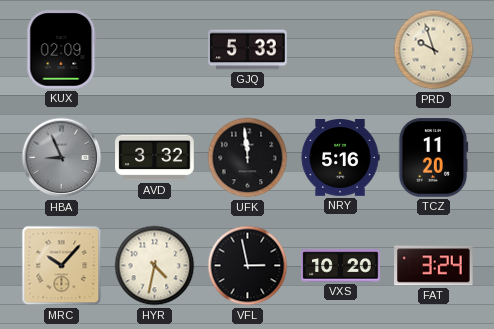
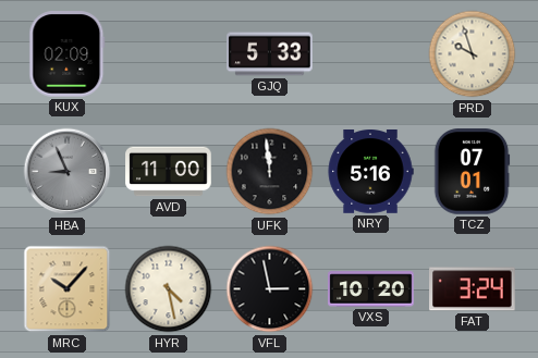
AVD: 3:32 -> 11:00 (169, 172)
TCZ: 11:20 -> 07:01 (472, 172)
HYR: 4:32 -> 4:28 (169, 289)
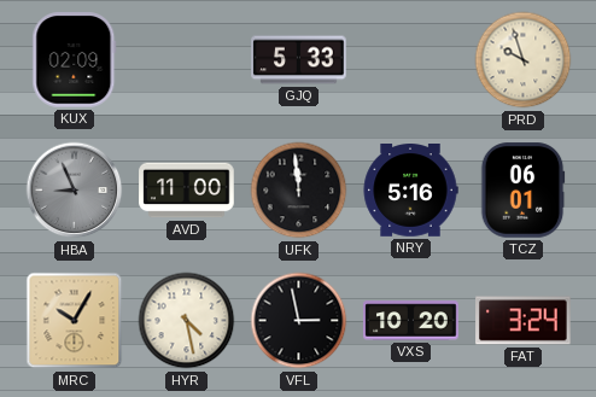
TCZ: 07:01 -> 06:01 (522, 191)
MRC: 10:07 -> 10:05 (75, 321)
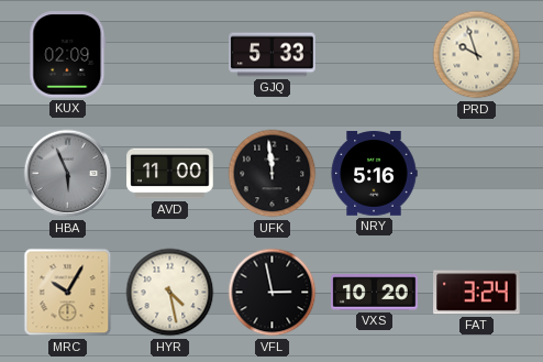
HBA: 8:56 -> 5:56 (68, 174)
TCZ: 06:01 -> none (522, 191)
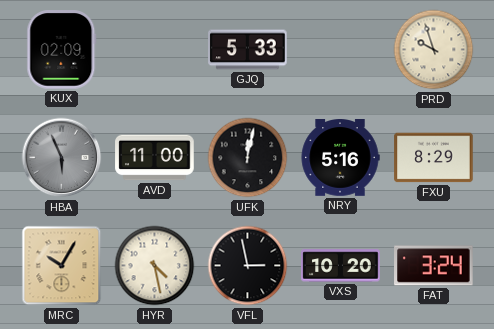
UFK: 11:59 -> 12:02 (248, 158)
FXU: none -> 8:29 (434, 158)
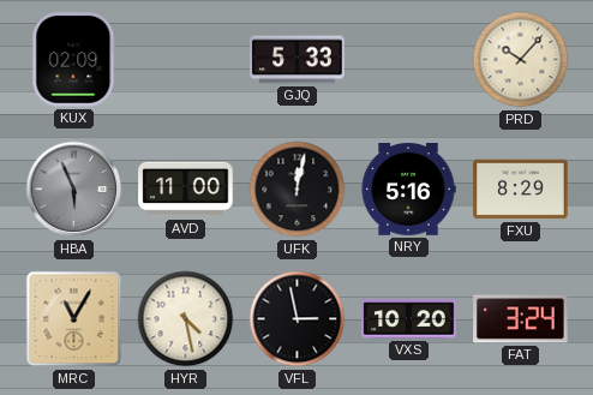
PRD: 9:57 -> 10:07 (521, 60)
MRC: 10:05 -> 11:05 (74, 319)
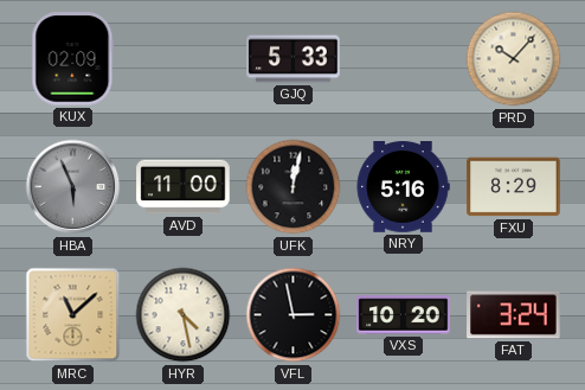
MRC: 11:05 -> 11:08 (73, 315)
